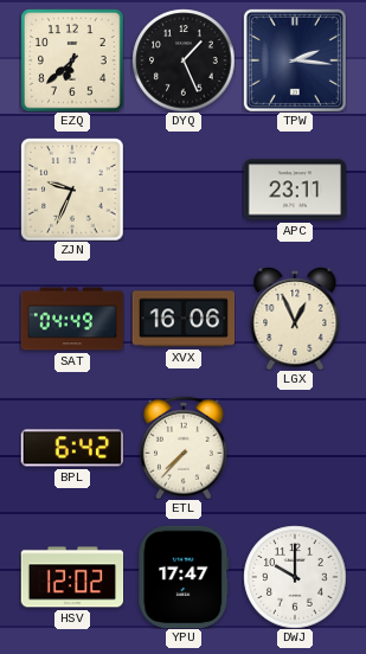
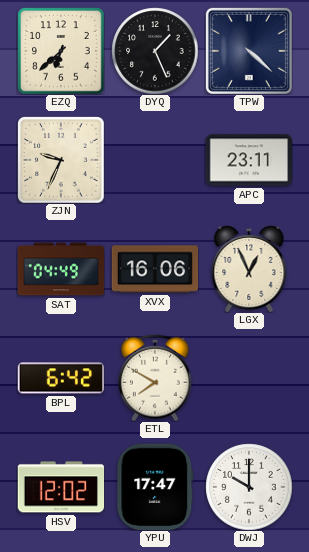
TPW: 2:16 -> 4:22 (249, 51)
ETL: 7:37 -> 7:50 (155, 378)
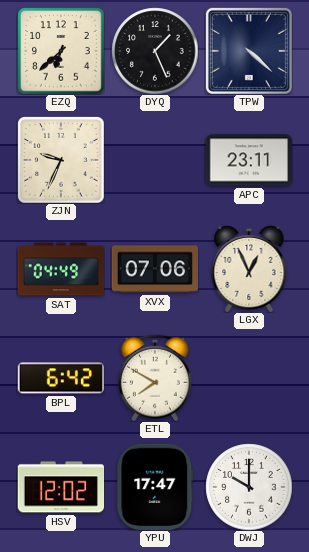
XVX: 16:06 -> 07:06 (155, 269)
